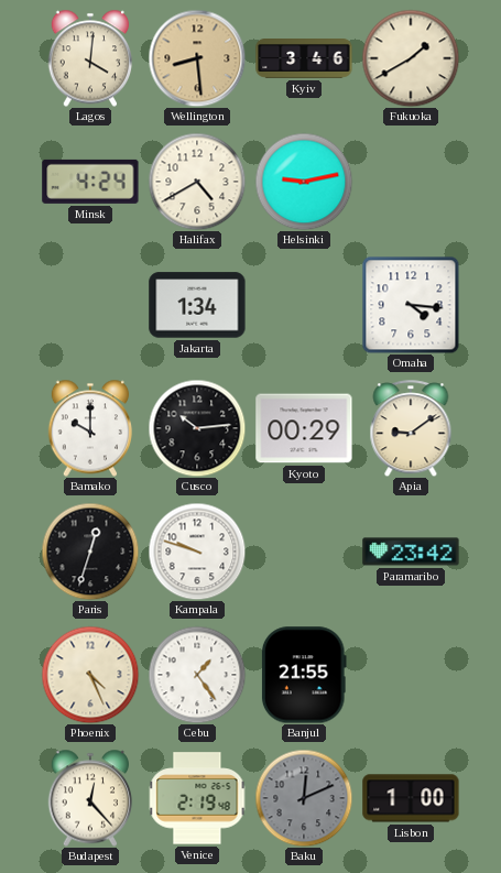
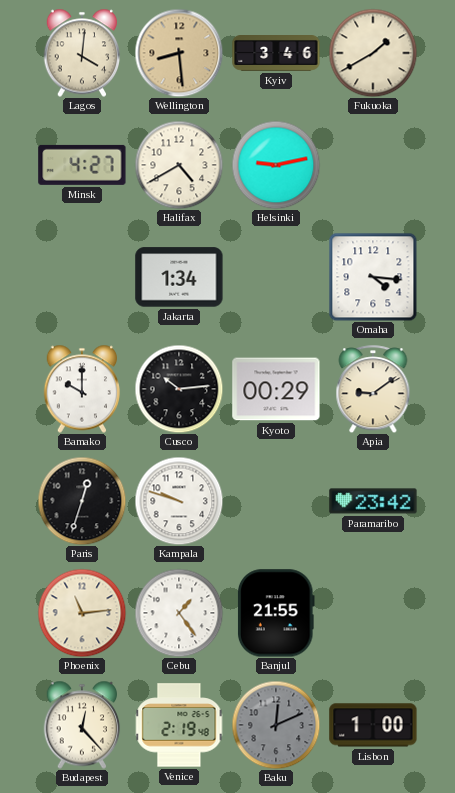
Minsk: 4:24 -> 4:27 (82, 165)
Phoenix: 4:26 -> 11:14 (82, 613)
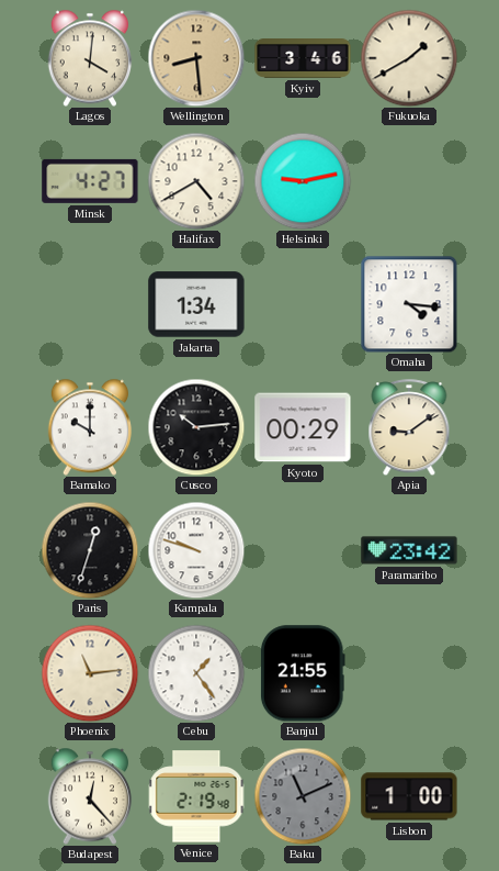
Baku: 12:11 -> 11:11 (303, 796)
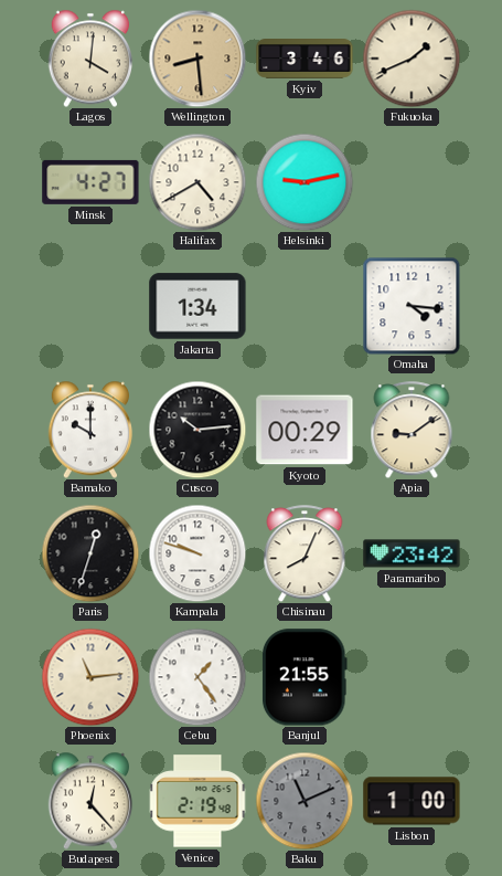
Fukuoka: 1:40 -> 1:41 (412, 59)
Chisinau: none -> 8:04 (305, 553)
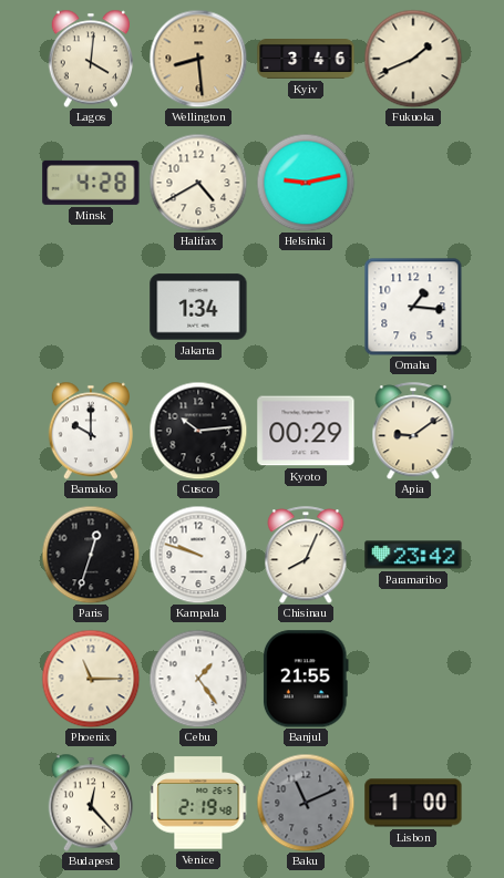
Minsk: 4:27 -> 4:28 (91, 183)
Omaha: 4:16 -> 1:16 (413, 307)
Phoenix: 11:14 -> 11:15 (91, 679)
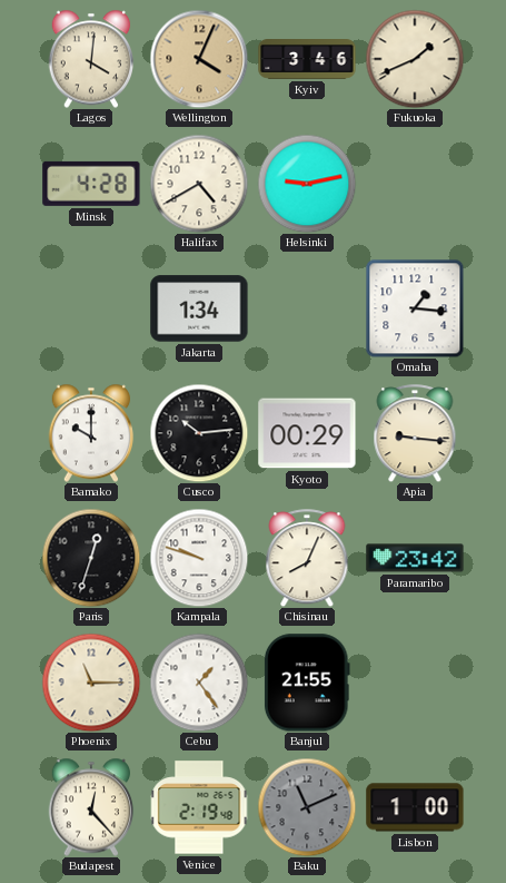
Wellington: 8:29 -> 4:04 (199, 59)
Apia: 9:09 -> 9:16 (415, 433)
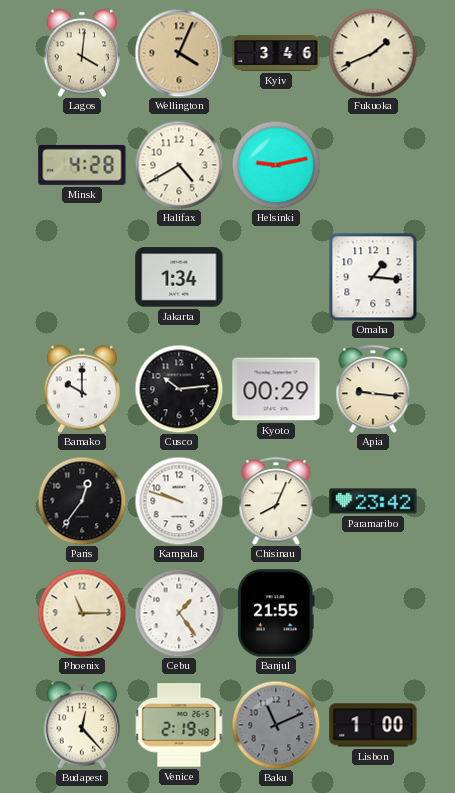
Paris: 12:33 -> 12:36 (82, 501)
